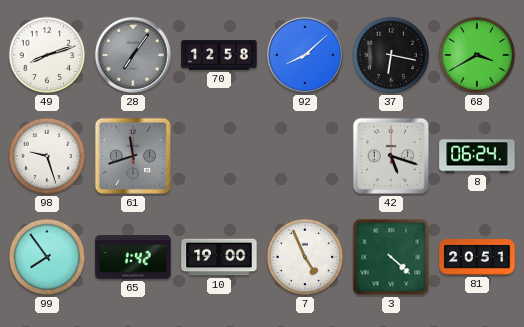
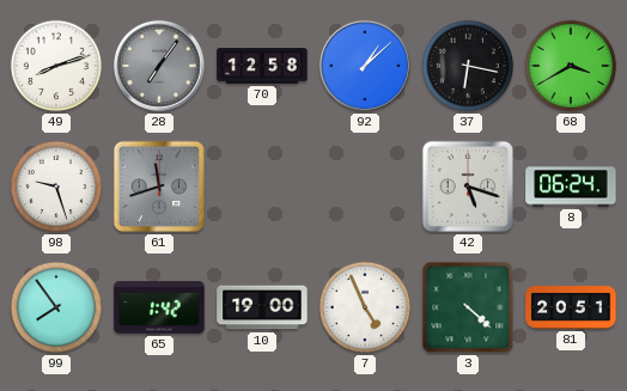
92: 8:08 -> 1:08 (365, 66)
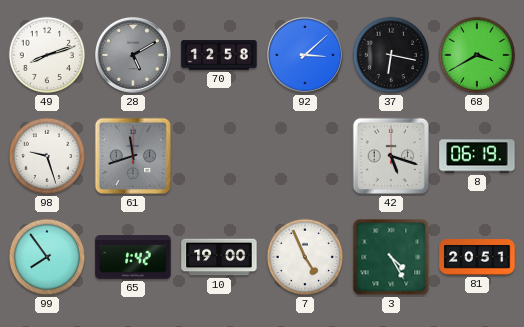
28: 7:06 -> 5:10 (133, 55)
92: 1:08 -> 3:08 (305, 55)
8: 06:24 -> 06:19 (477, 156)
3: 4:22 -> 4:25 (391, 257)
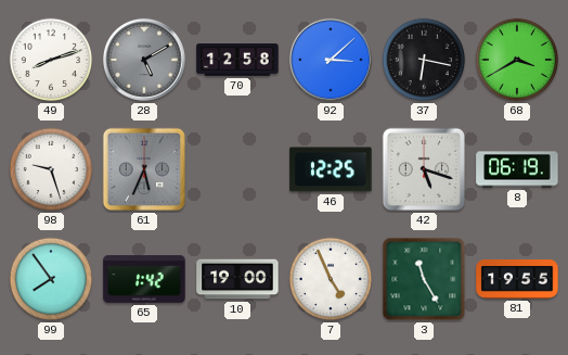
61: 11:42 -> 5:34 (144, 169)
46: none -> 12:25 (331, 169)
3: 4:25 -> 11:25 (424, 279)
81: 20:51 -> 19:55 (517, 279)
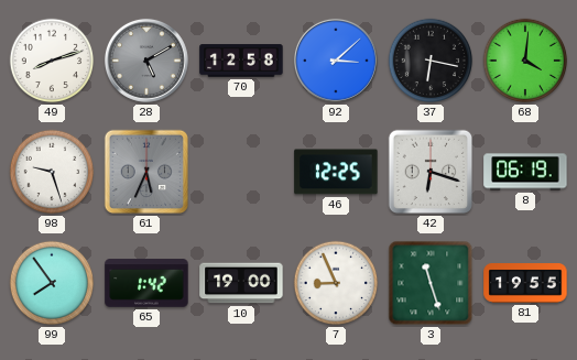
68: 3:40 -> 4:01 (525, 61)
42: 5:18 -> 6:18 (431, 172)
7: 4:56 -> 8:56 (336, 283)
3: 11:25 -> 11:27 (431, 283)
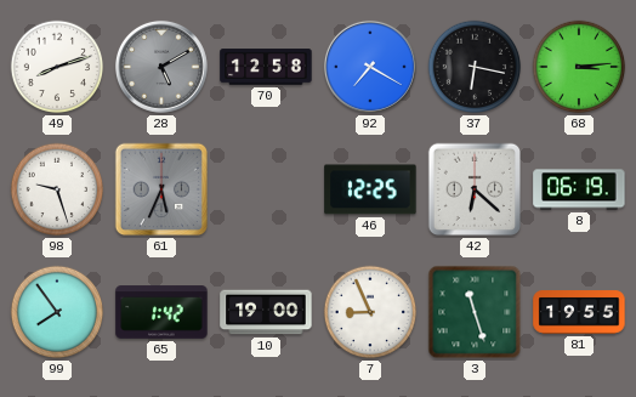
92: 3:08 -> 7:20 (370, 67)
68: 4:01 -> 3:14 (579, 67)
42: 6:18 -> 6:22 (475, 189)
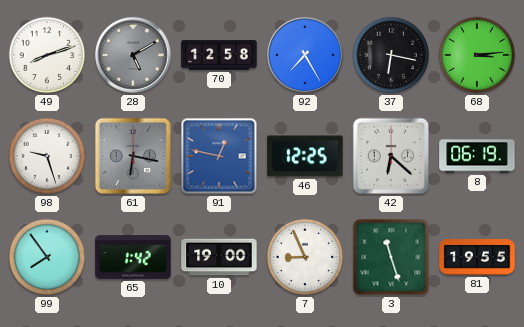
92: 7:20 -> 7:25 (305, 55)
61: 5:34 -> 6:17 (133, 156)
91: none -> 12:47 (219, 156)
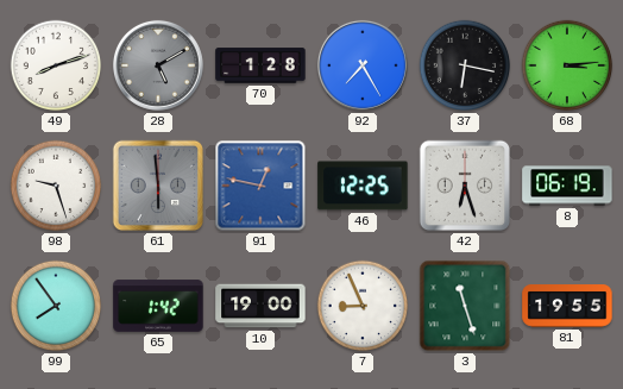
70: 12:58 -> 1:28 (260, 65)
61: 6:17 -> 5:59 (158, 186)
42: 6:22 -> 6:27 (465, 186)
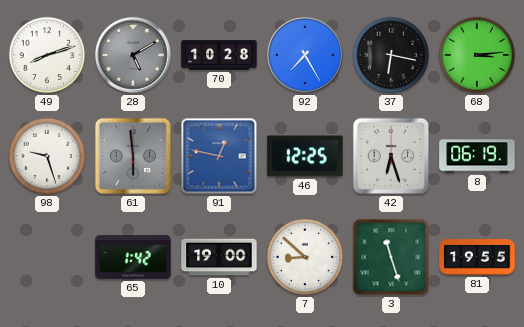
70: 1:28 -> 10:28 (219, 55)
99: 7:54 -> none (56, 306)
7: 8:56 -> 8:52 (305, 257)
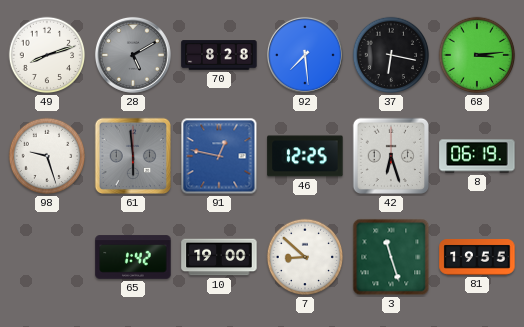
70: 10:28 -> 8:28 (219, 55)
92: 7:25 -> 7:29 (305, 55)
